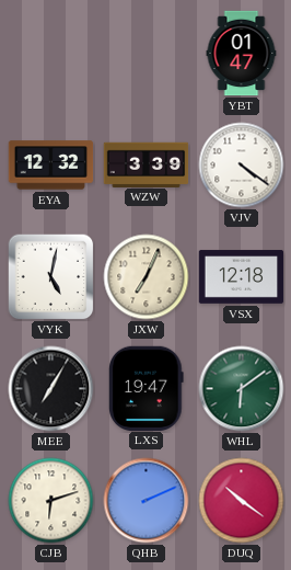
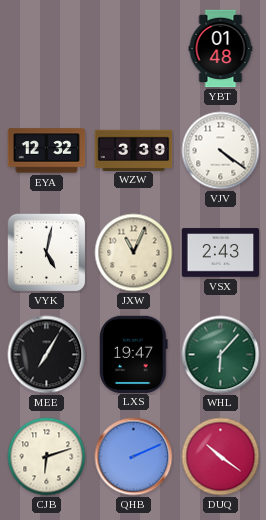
YBT: 01:47 -> 01:48 (221, 49)
JXW: 7:04 -> 11:04 (134, 253)
VSX: 12:18 -> 2:43 (221, 253)
WHL: 6:09 -> 6:07 (221, 355)
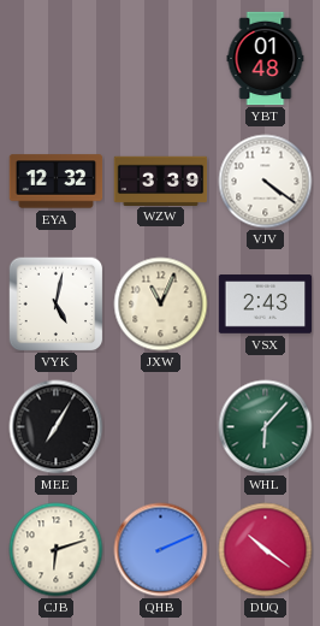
LXS: 19:47 -> none (134, 354)
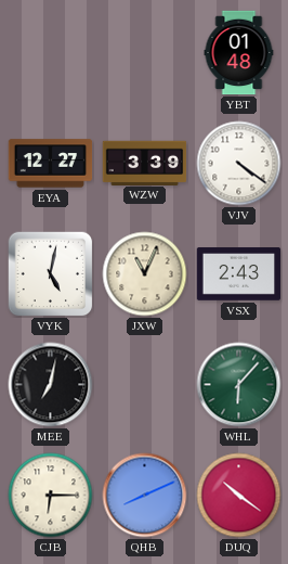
EYA: 12:32 -> 12:27 (51, 164)
MEE: 7:05 -> 7:02 (51, 385)
CJB: 6:12 -> 6:15 (51, 496)
QHB: 2:11 -> 8:11 (145, 496)
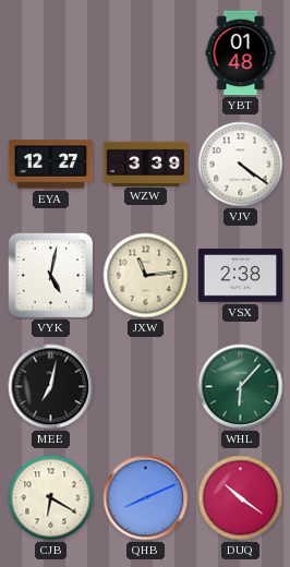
JXW: 11:04 -> 11:14 (146, 276)
VSX: 2:43 -> 2:38 (241, 276)
CJB: 6:15 -> 6:20 (51, 498)
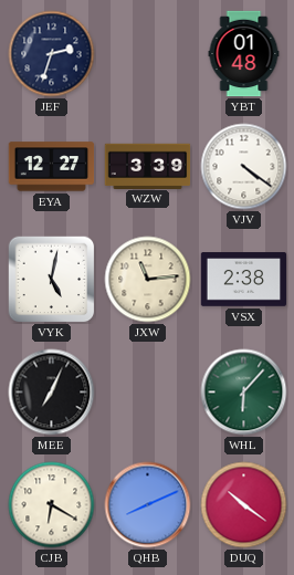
JEF: none -> 2:33 (52, 54)
MEE: 7:02 -> 7:04 (52, 393)
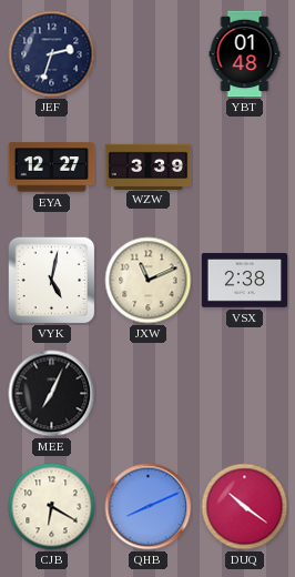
VJV: 4:21 -> none (244, 167)
JXW: 11:14 -> 11:11 (149, 281)
WHL: 6:07 -> none (244, 393)
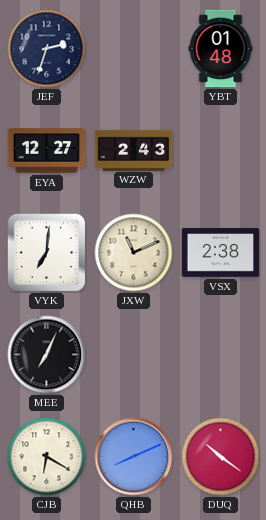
WZW: 3:39 -> 2:43 (134, 150)
VYK: 5:02 -> 7:01 (47, 253)
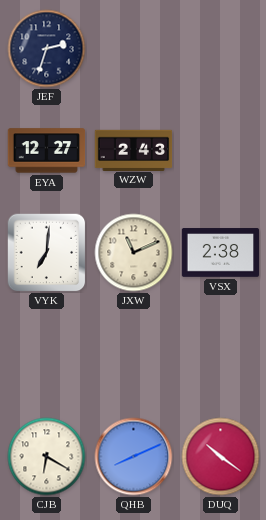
YBT: 01:48 -> none (221, 49)
MEE: 7:04 -> none (47, 355)
